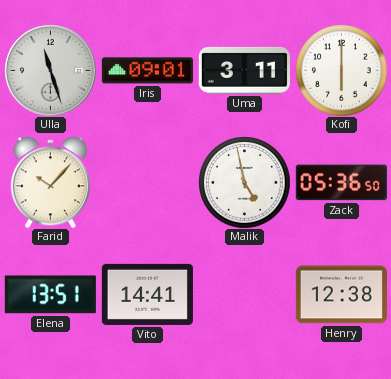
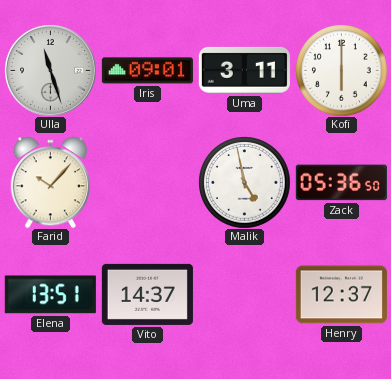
Vito: 14:41 -> 14:37 (147, 294)
Henry: 12:38 -> 12:37 (341, 295)
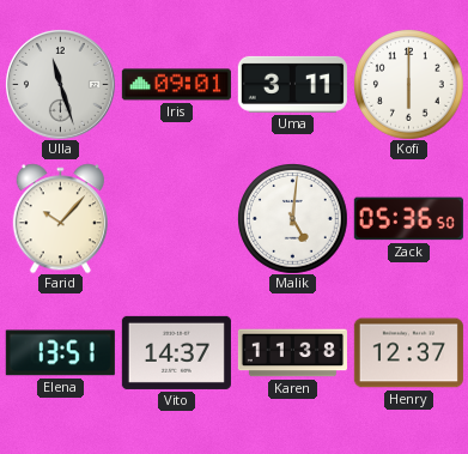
Malik: 4:58 -> 5:01 (292, 218)
Karen: none -> 11:38 (292, 353)
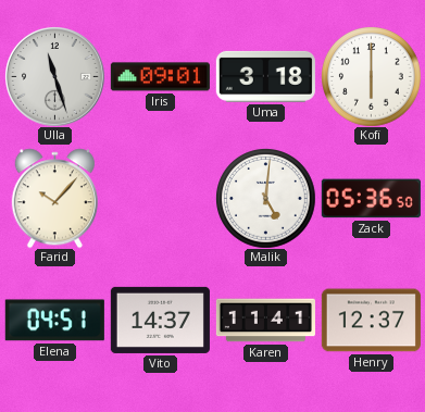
Uma: 3:11 -> 3:18 (265, 76)
Elena: 13:51 -> 04:51 (54, 321)
Karen: 11:38 -> 11:41 (265, 321)
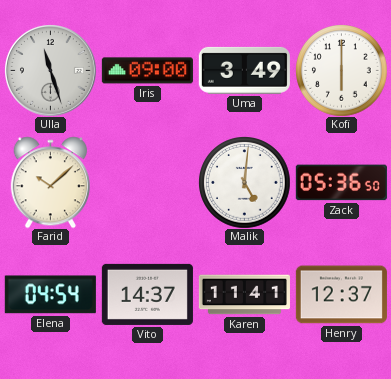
Iris: 09:01 -> 09:00 (147, 71)
Uma: 3:18 -> 3:49 (244, 70)
Farid: 10:07 -> 10:08 (50, 182)
Elena: 04:51 -> 04:54 (50, 295)
